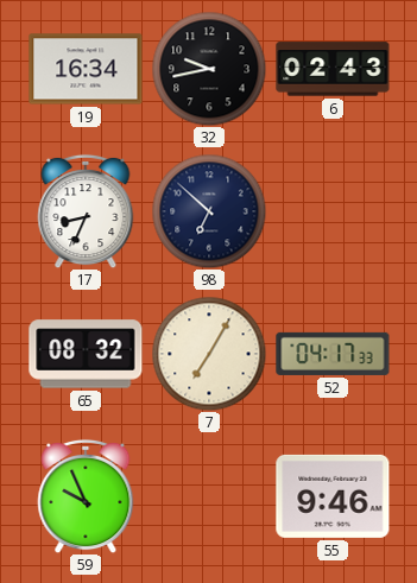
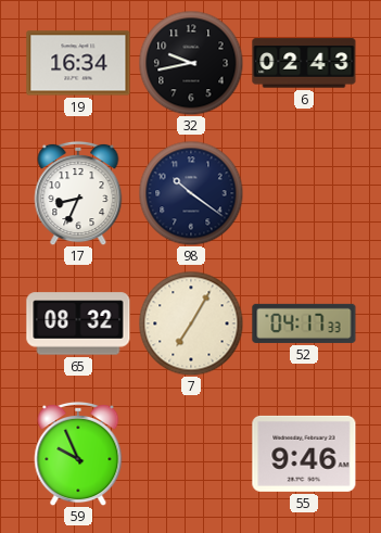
98: 6:52 -> 10:21 (191, 193)
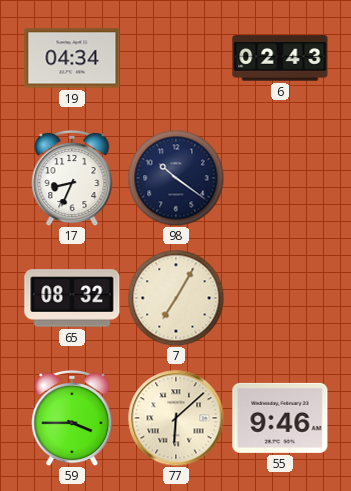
19: 16:34 -> 04:34 (72, 58)
32: 9:43 -> none (191, 63)
52: 04:17 -> none (304, 323)
59: 9:56 -> 3:45 (72, 418)
77: none -> 6:08 (176, 418)
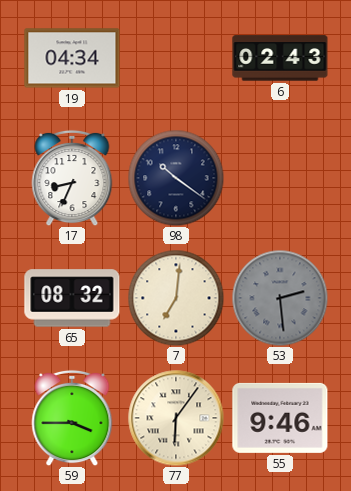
7: 7:05 -> 7:01 (176, 298)
53: none -> 2:29 (280, 298)
77: 6:08 -> 6:06 (176, 418)
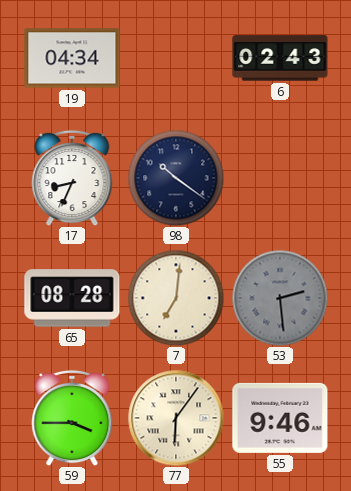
65: 08:32 -> 08:28 (72, 298)
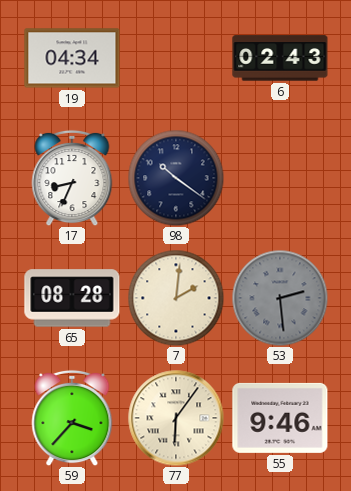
7: 7:01 -> 2:01 (176, 298)
59: 3:45 -> 3:37 (72, 418)
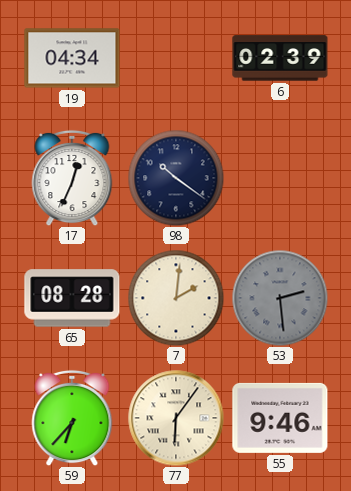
6: 02:43 -> 02:39 (280, 58)
17: 8:34 -> 12:34 (72, 178)
59: 3:37 -> 6:37 (72, 418)
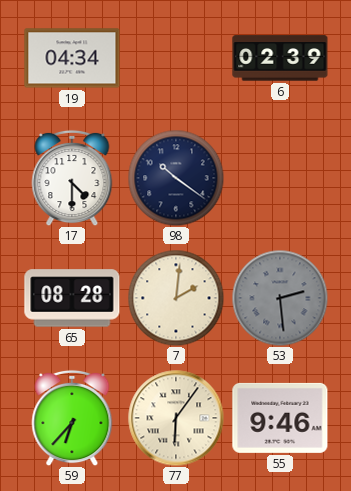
17: 12:34 -> 4:30 (72, 178)
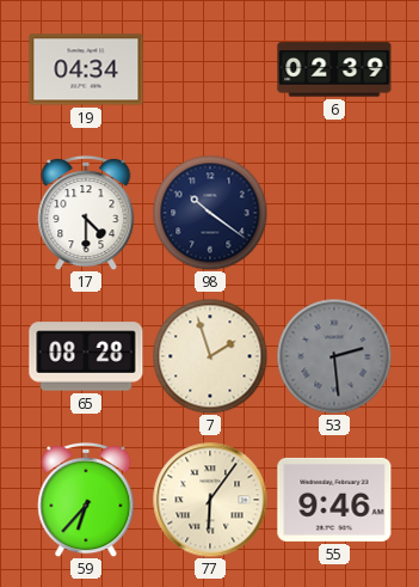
7: 2:01 -> 1:57 (210, 356)
